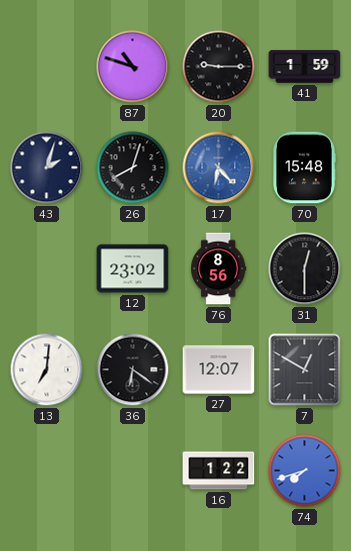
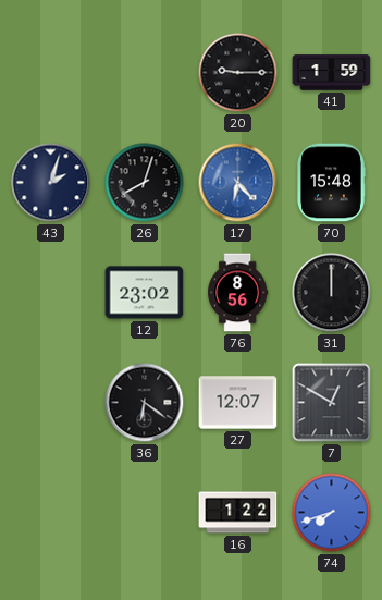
87: 10:48 -> none (133, 67)
31: 12:30 -> 12:00 (332, 293)
13: 7:01 -> none (47, 370)
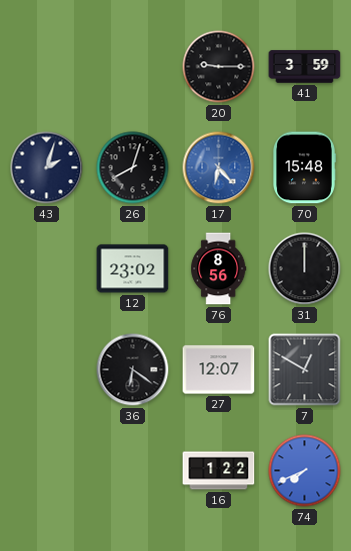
41: 1:59 -> 3:59 (305, 67)
74: 7:42 -> 7:41 (305, 471)
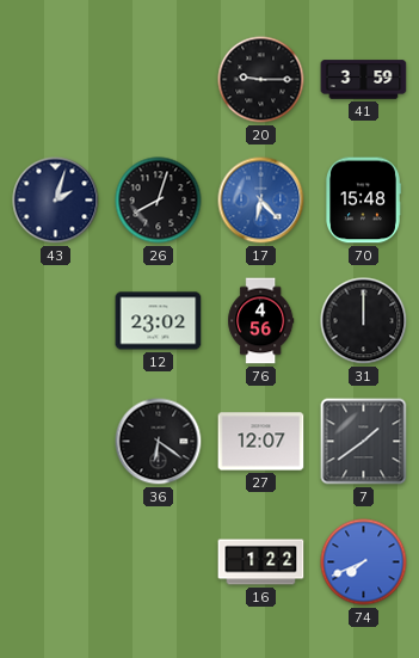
76: 8:56 -> 4:56 (261, 321)
7: 12:50 -> 1:39 (364, 442)
